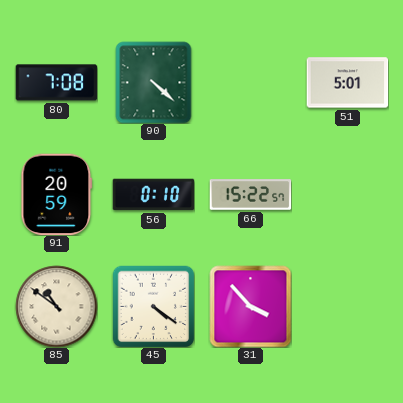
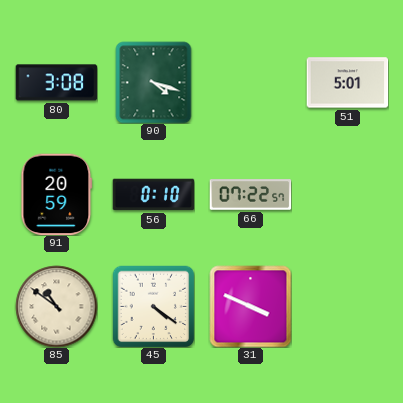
80: 7:08 -> 3:08 (56, 83)
90: 4:22 -> 4:18 (154, 82)
66: 15:22 -> 07:22 (250, 195)
31: 3:53 -> 3:49 (250, 306)
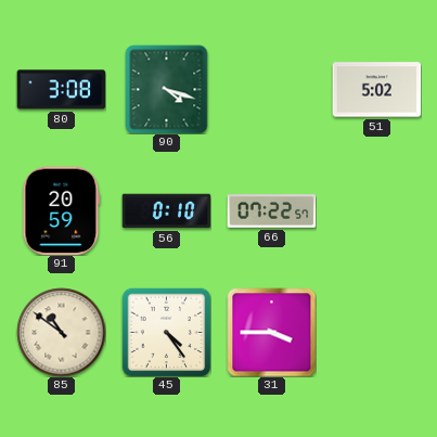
51: 5:01 -> 5:02 (376, 90)
45: 4:21 -> 4:24 (166, 332)
31: 3:49 -> 3:45 (271, 332)
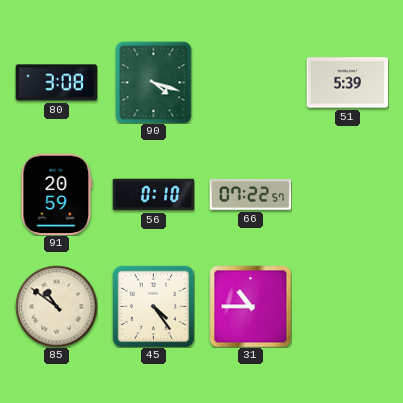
51: 5:02 -> 5:39 (347, 83)
31: 3:45 -> 10:45 (250, 306)
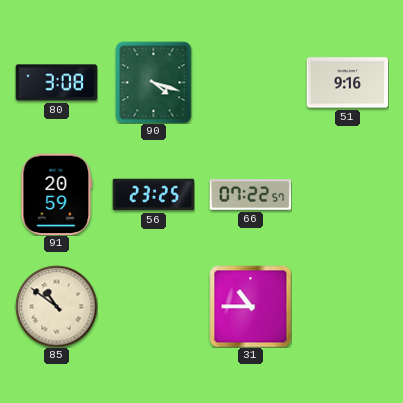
51: 5:39 -> 9:16 (347, 83)
56: 0:10 -> 23:25 (153, 195)
45: 4:24 -> none (153, 306)
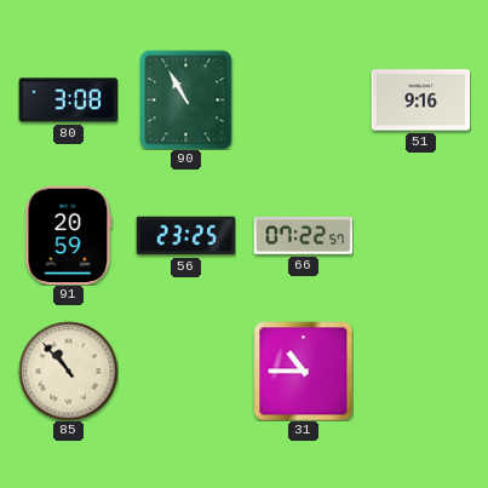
90: 4:18 -> 10:55 (186, 99)
85: 10:51 -> 10:53 (68, 371)
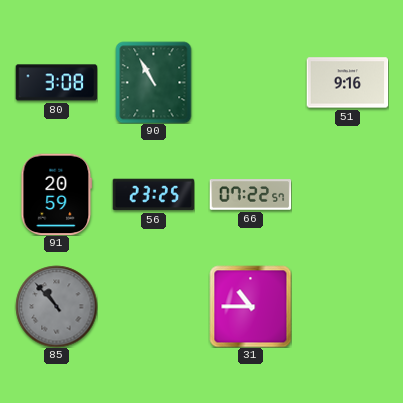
85 dial: cream -> grey (56, 306)
